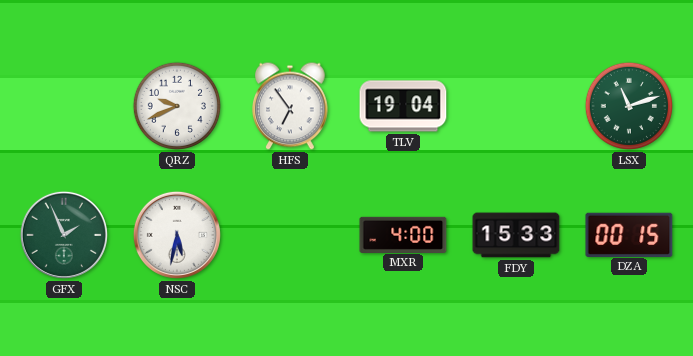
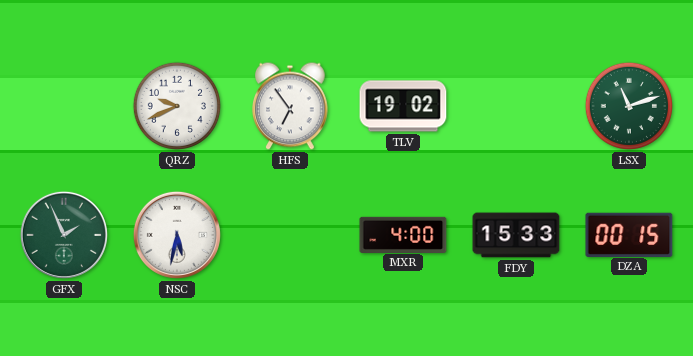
TLV: 19:04 -> 19:02 (403, 106)
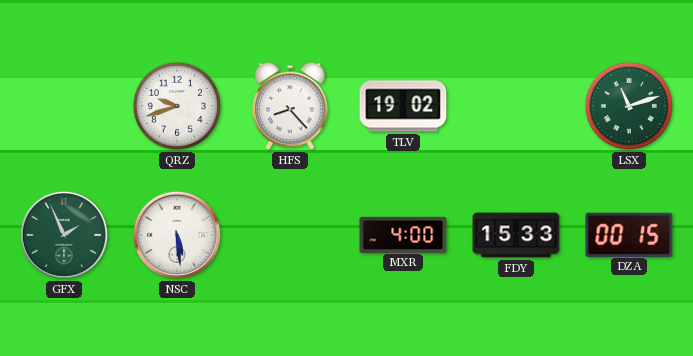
QRZ: 9:41 -> 9:42 (177, 106)
HFS: 6:54 -> 8:23 (290, 106)
NSC: 5:32 -> 5:29 (177, 235)
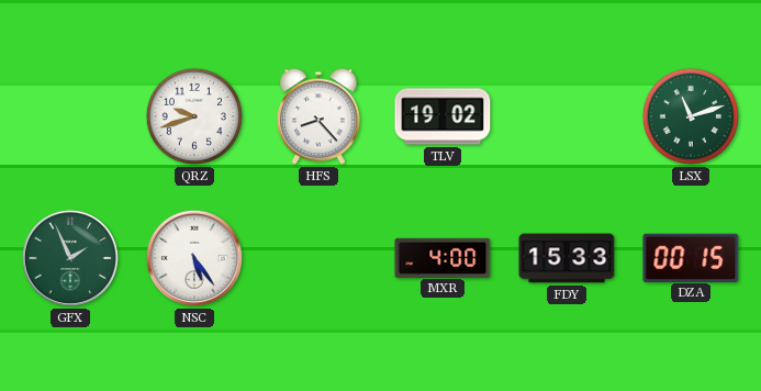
NSC: 5:29 -> 5:24 (194, 258)
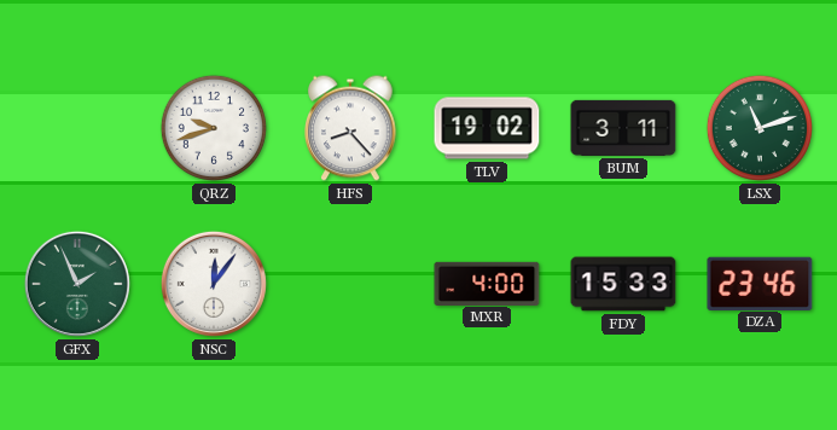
BUM: none -> 3:11 (623, 128)
NSC: 5:24 -> 12:06 (214, 284)
DZA: 00:15 -> 23:46 (760, 283)
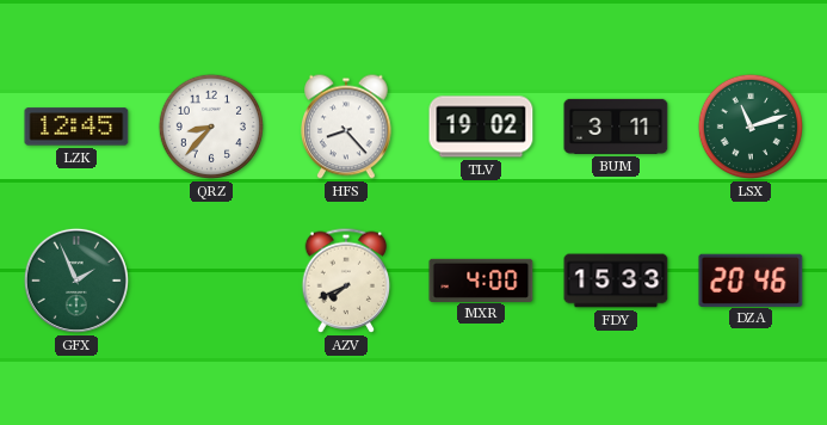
LZK: none -> 12:45 (76, 127)
QRZ: 9:42 -> 8:37 (211, 127)
NSC: 12:06 -> none (214, 284)
AZV: none -> 7:41 (346, 281)
DZA: 23:46 -> 20:46 (751, 279)
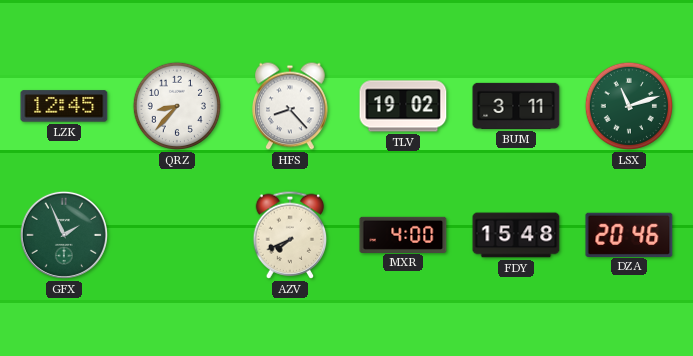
FDY: 15:33 -> 15:48 (516, 235)
